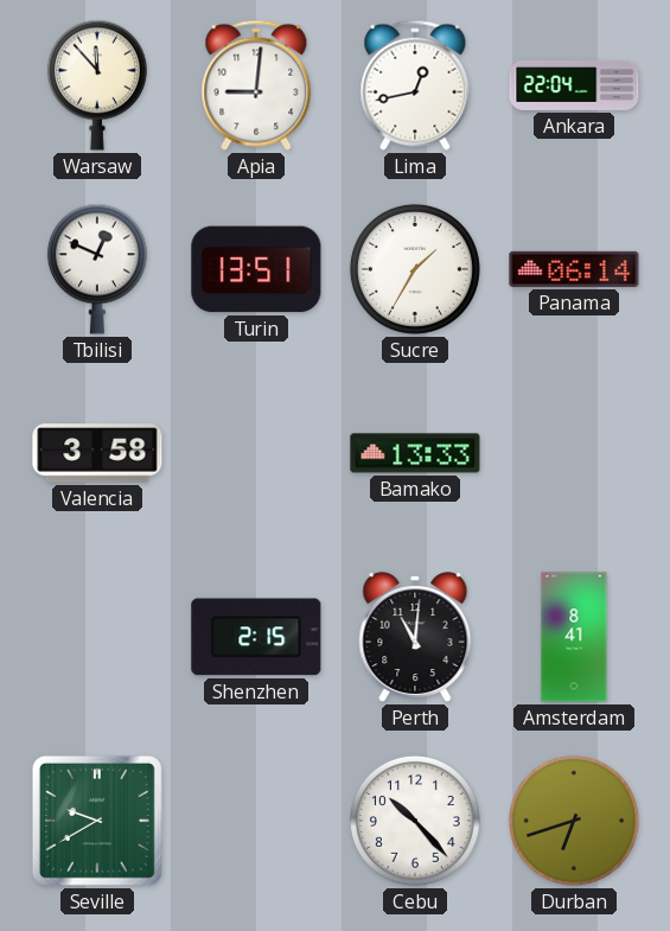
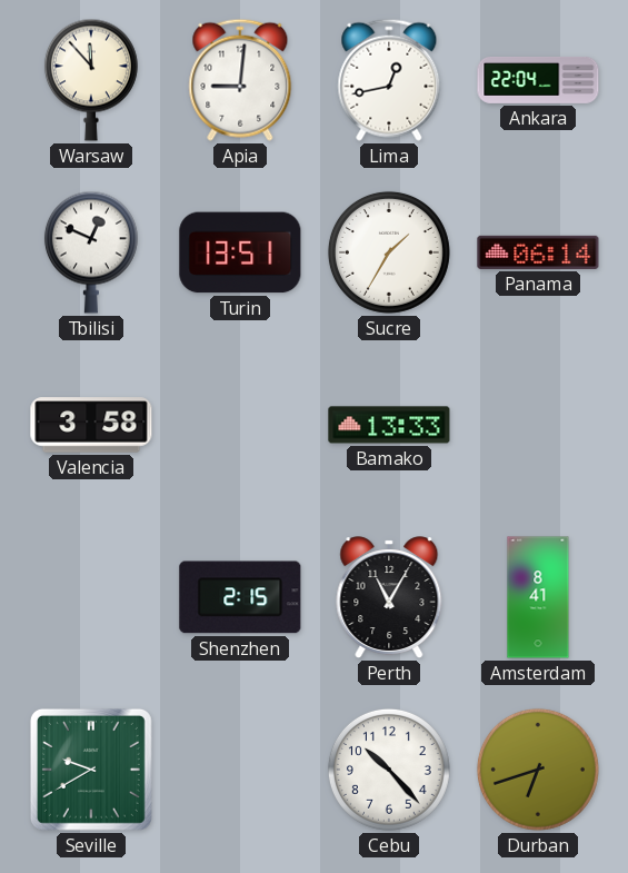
Perth: 11:01 -> 11:05 (389, 597)
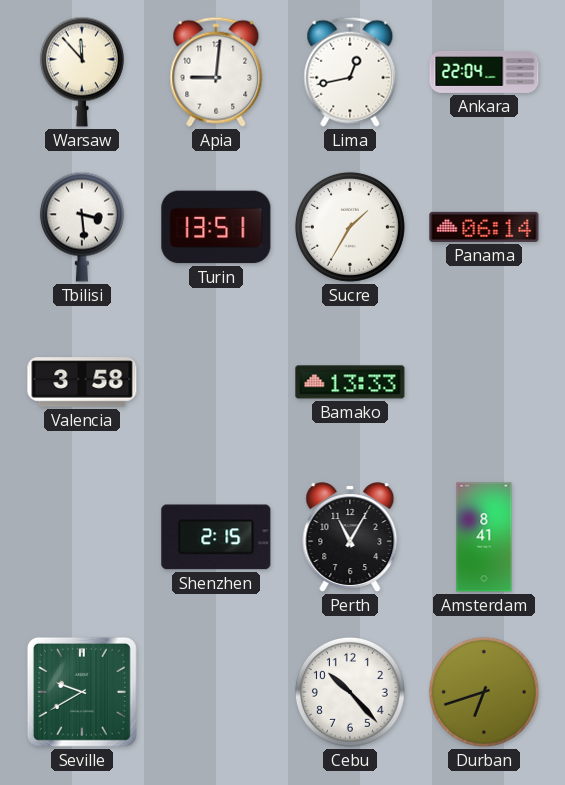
Tbilisi: 12:49 -> 3:29 (82, 227)
